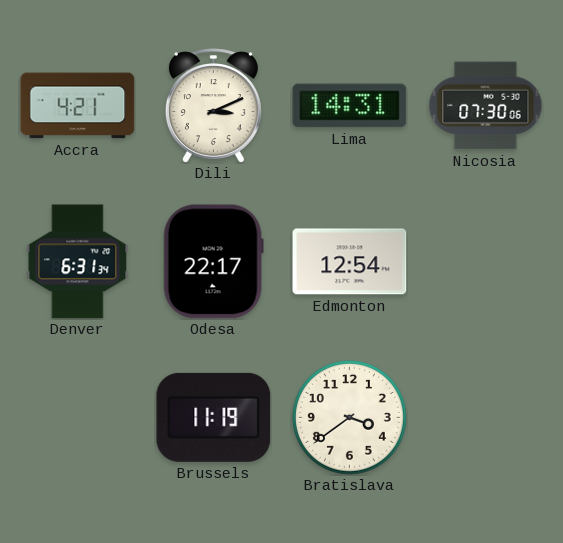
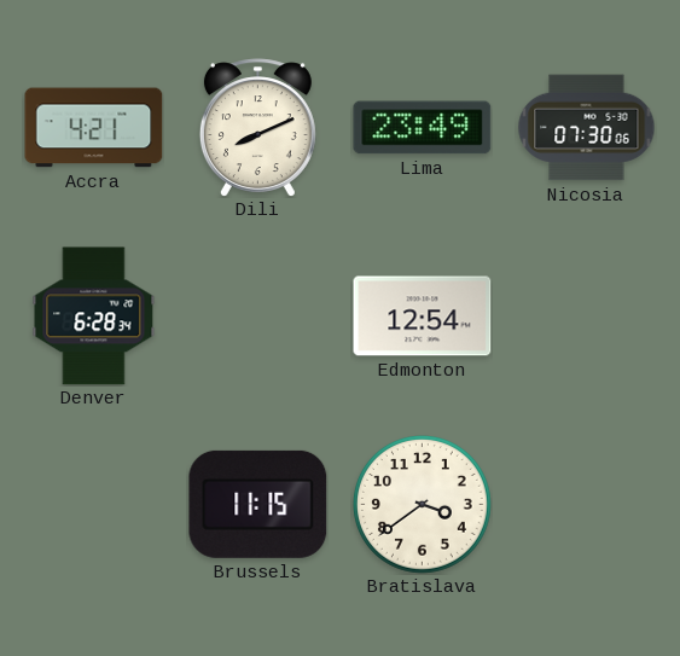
Dili: 3:11 -> 8:11 (257, 128)
Lima: 14:31 -> 23:49 (423, 128)
Denver: 6:31 -> 6:28 (94, 317)
Odesa: 22:17 -> none (213, 262)
Brussels: 11:19 -> 11:15 (258, 504)
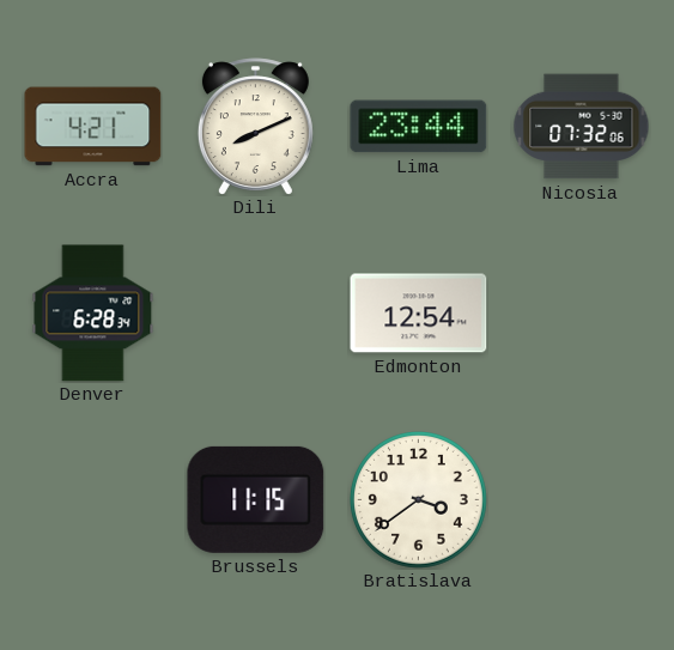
Lima: 23:49 -> 23:44 (419, 127)
Nicosia: 07:30 -> 07:32 (582, 127)
